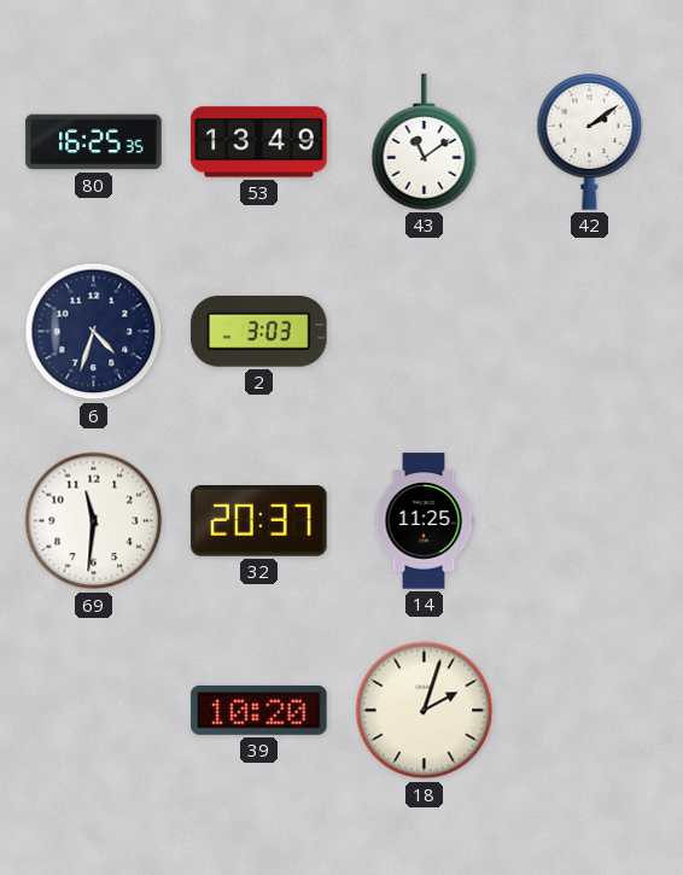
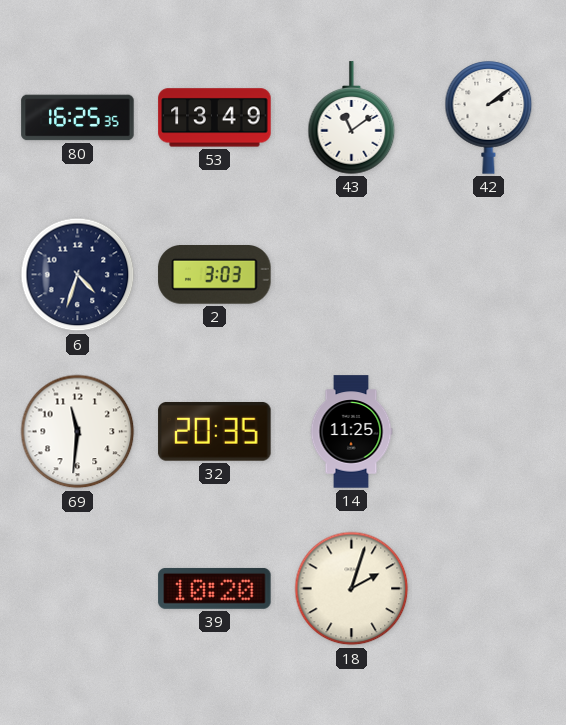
32: 20:37 -> 20:35 (215, 432)
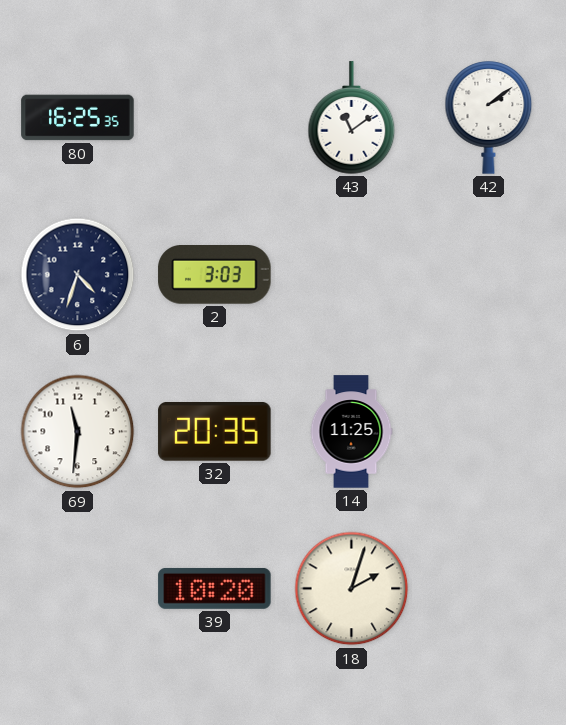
53: 13:49 -> none (215, 118)
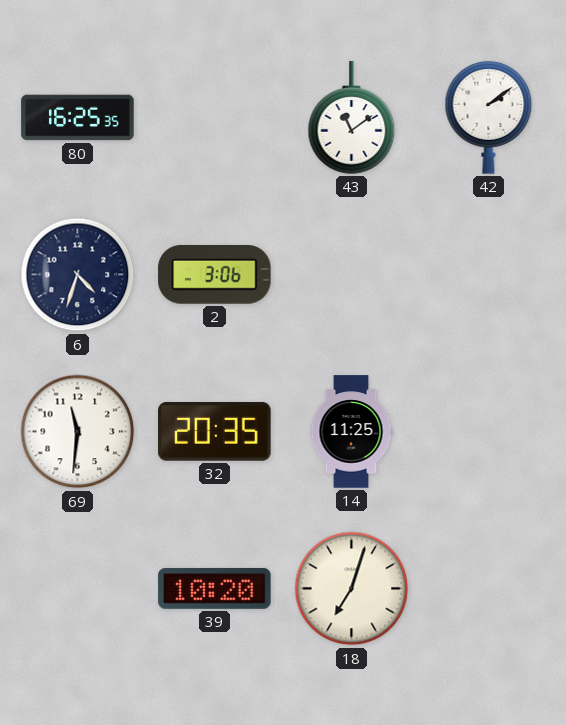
2: 3:03 -> 3:06 (215, 275)
18: 2:03 -> 7:03 (352, 589)
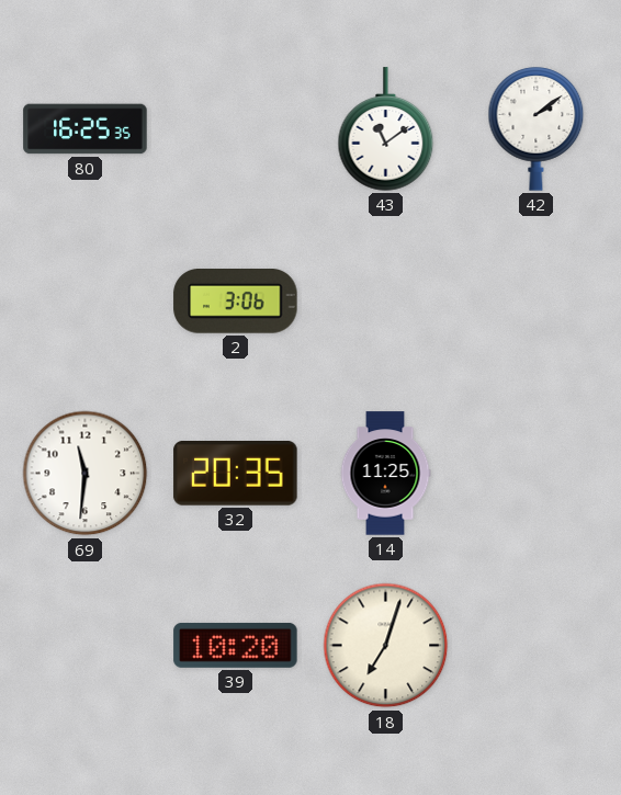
6: 4:33 -> none (78, 275)
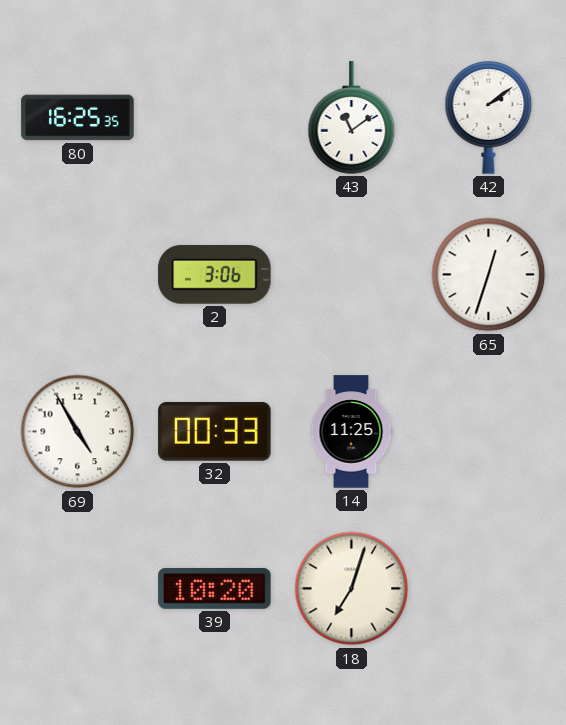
65: none -> 12:33 (489, 275)
69: 11:31 -> 4:55 (78, 432)
32: 20:35 -> 00:33 (215, 432)
